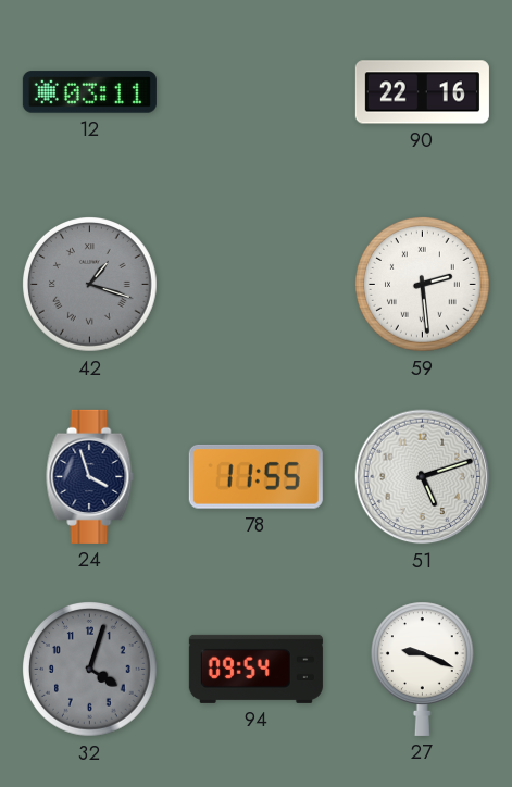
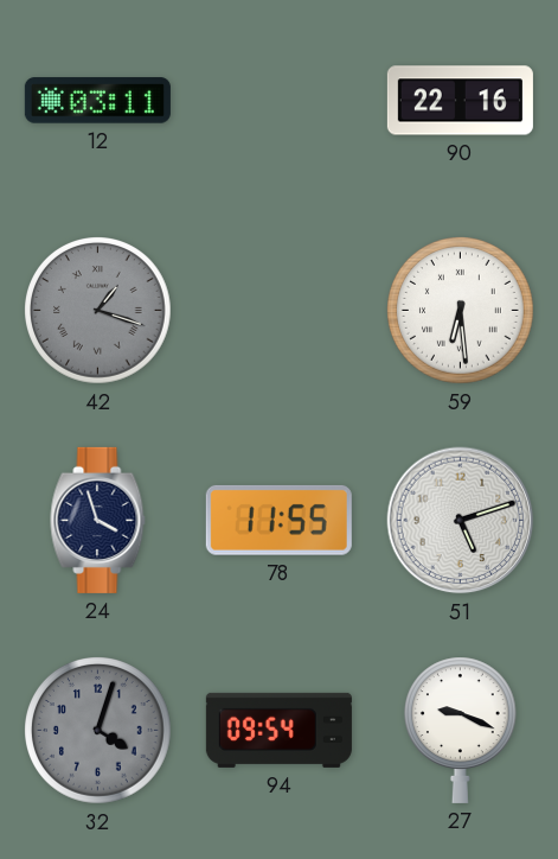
59: 2:29 -> 6:29 (461, 311)
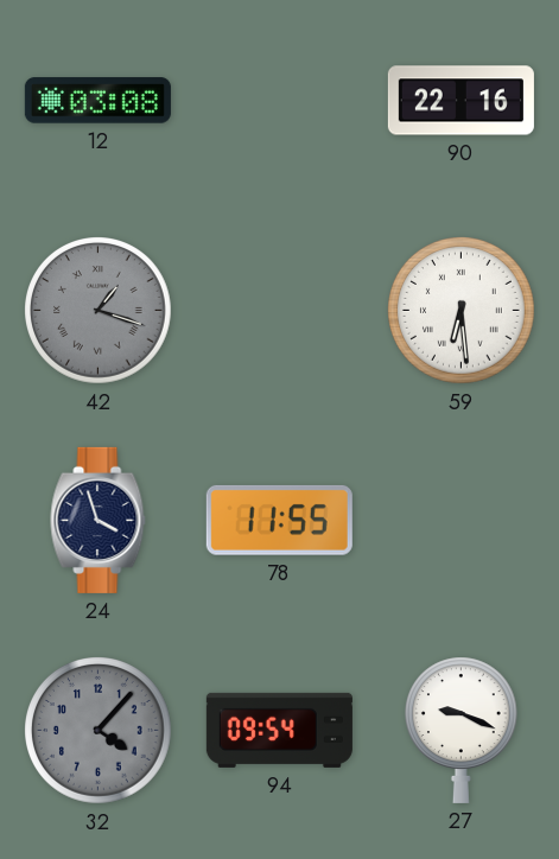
12: 03:11 -> 03:08 (97, 101)
51: 5:12 -> none (461, 521)
32: 4:03 -> 4:07 (99, 731)
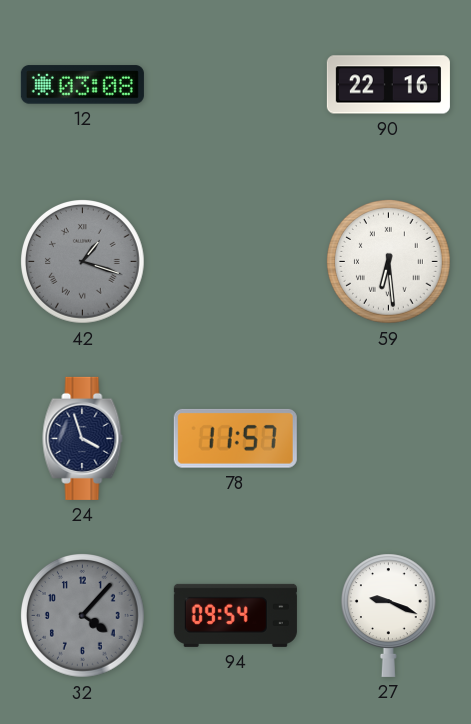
78: 11:55 -> 11:57 (235, 438)
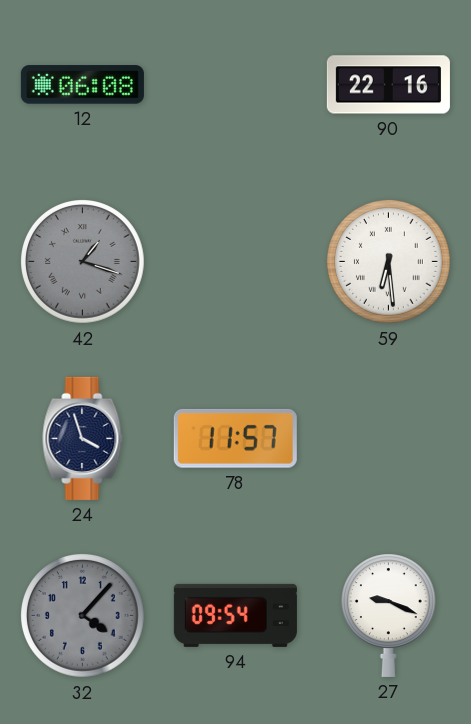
12: 03:08 -> 06:08 (82, 85)
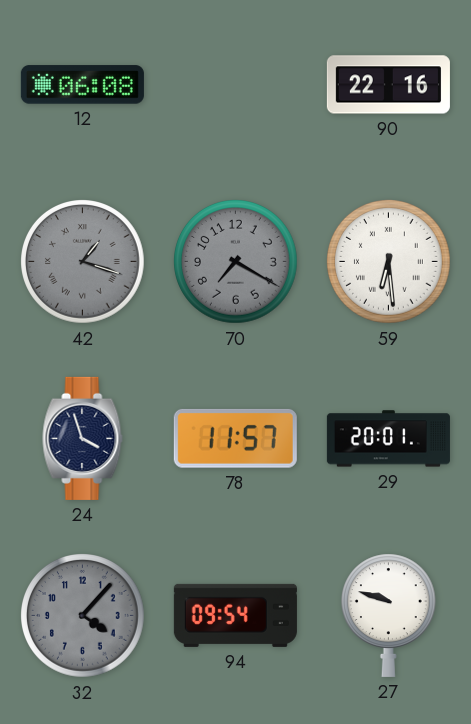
70: none -> 7:20 (236, 262)
29: none -> 20:01 (388, 439)
27: 9:19 -> 9:48 (388, 615)
